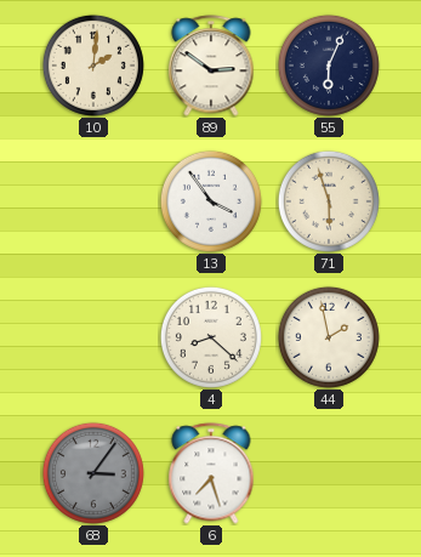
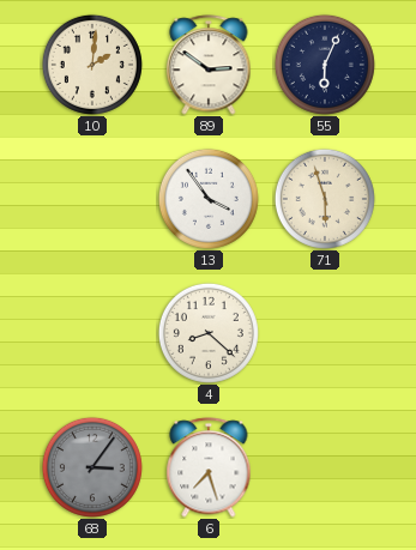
44: 1:58 -> none (329, 337)
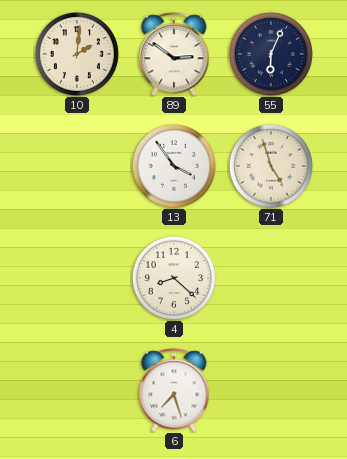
71: 5:57 -> 4:57 (271, 166)
68: 3:06 -> none (92, 467)
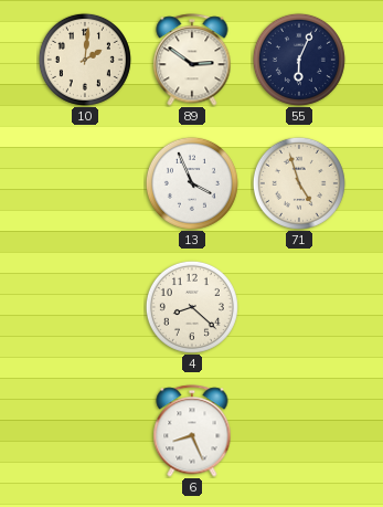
13: 3:54 -> 3:56 (192, 183)
6: 7:27 -> 8:26 (192, 431)
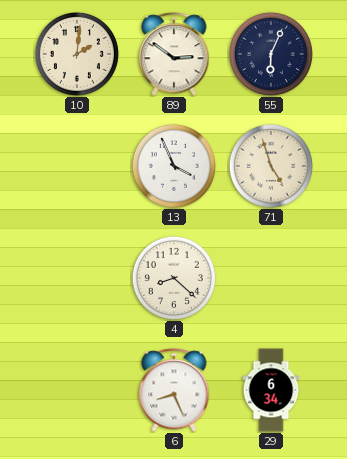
29: none -> 6:34 (271, 390)
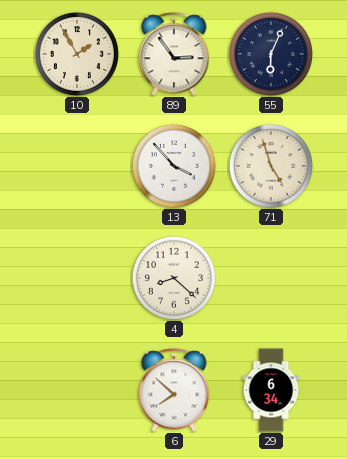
10: 2:01 -> 1:55 (77, 54)
89: 2:51 -> 2:54 (174, 54)
13: 3:56 -> 3:53 (174, 166)
6: 8:26 -> 7:52 (174, 390)
